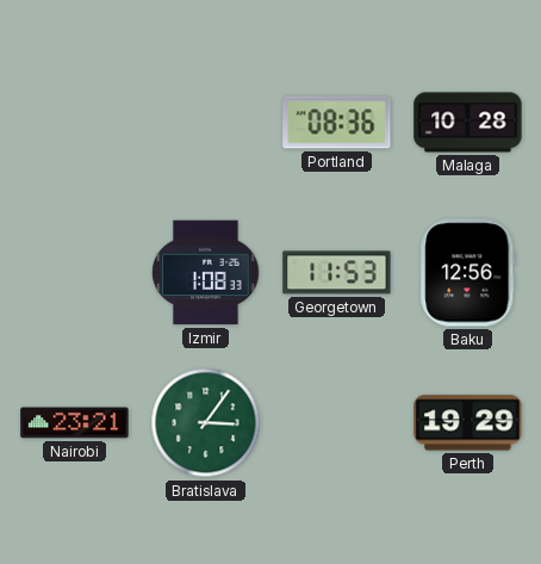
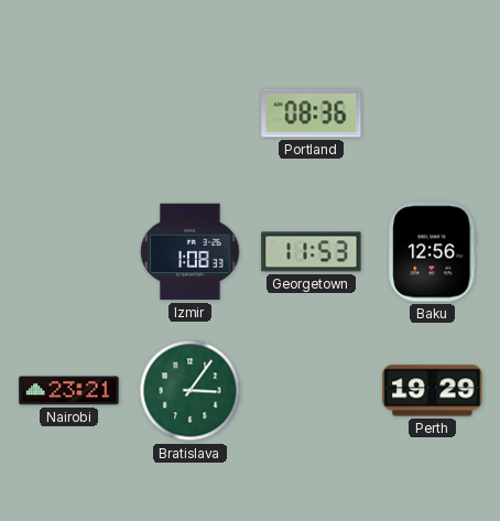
Malaga: 10:28 -> none (468, 123)
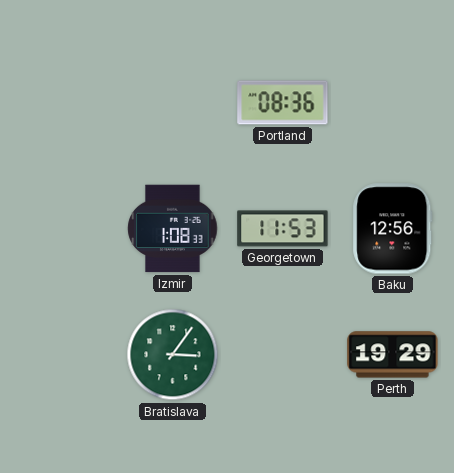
Nairobi: 23:21 -> none (69, 391)
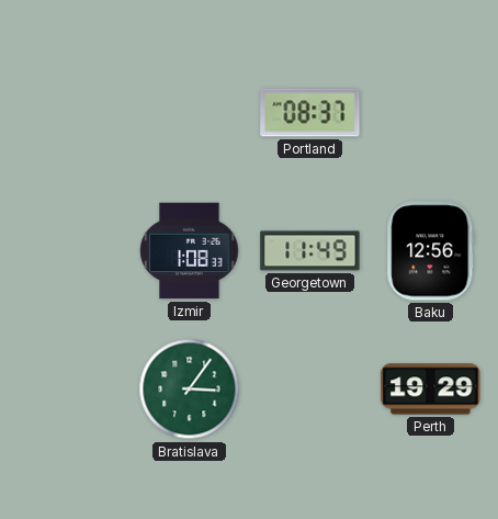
Portland: 08:36 -> 08:37 (310, 113)
Georgetown: 11:53 -> 11:49 (310, 251)
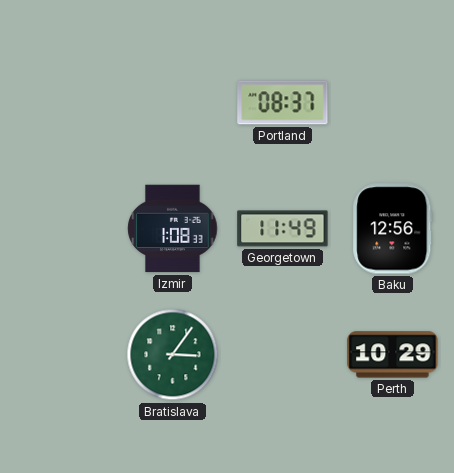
Perth: 19:29 -> 10:29 (393, 355)
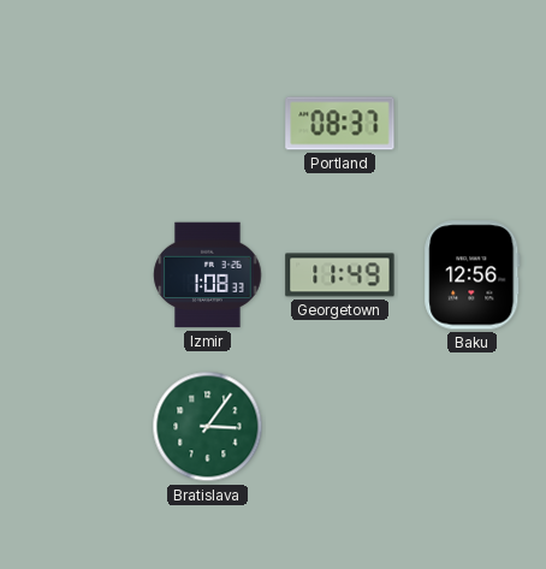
Perth: 10:29 -> none (393, 355)
